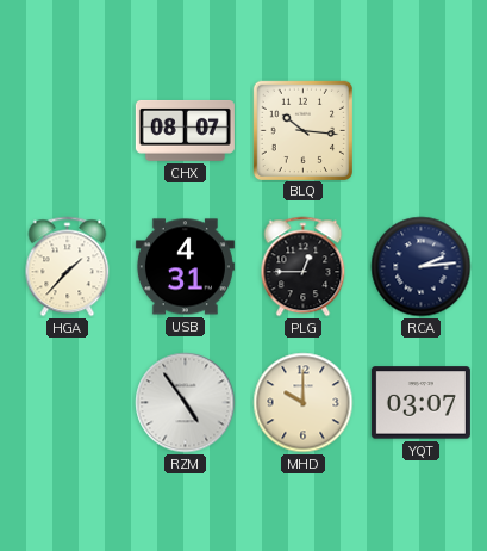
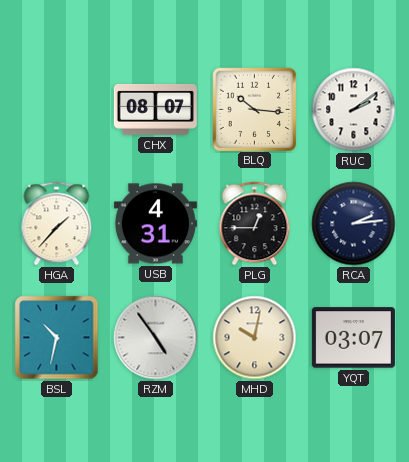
RUC: none -> 2:09 (354, 110)
BSL: none -> 10:32 (57, 338)
MHD: 10:00 -> 10:02 (255, 338)
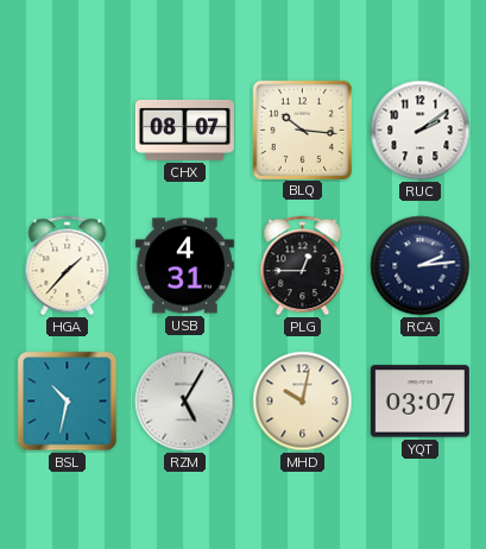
RZM: 4:54 -> 5:05 (185, 402)
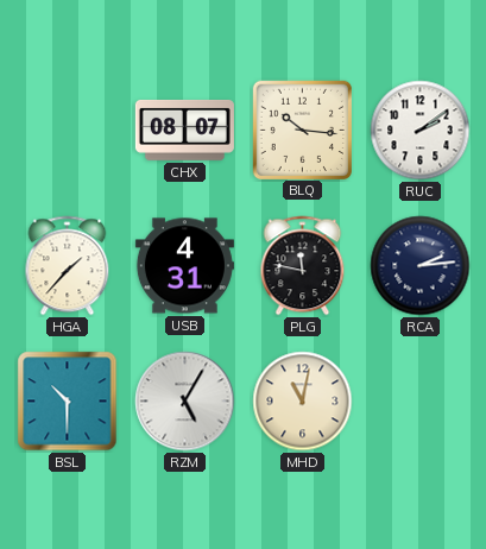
PLG: 12:45 -> 11:47 (303, 266)
BSL: 10:32 -> 10:30 (68, 402)
MHD: 10:02 -> 11:02 (303, 402)
YQT: 03:07 -> none (419, 402)
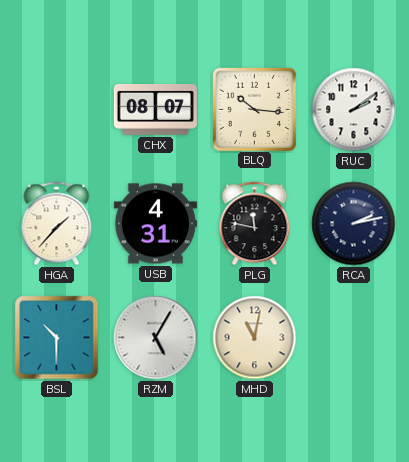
RCA: 2:14 -> 2:13 (354, 224)
